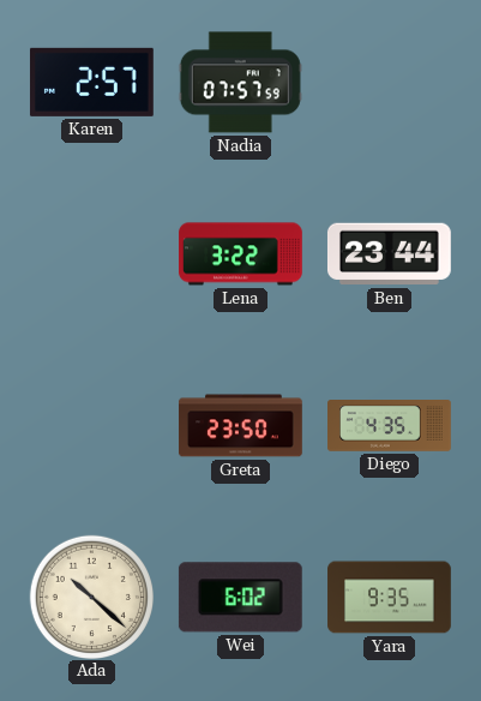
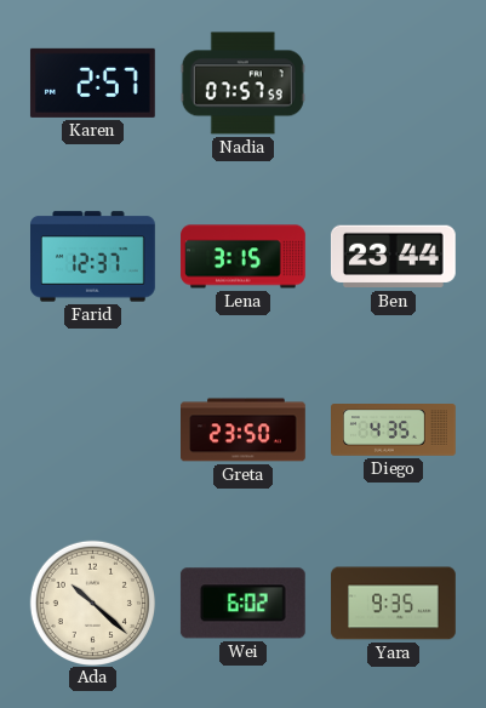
Farid: none -> 12:37 (93, 257)
Lena: 3:22 -> 3:15 (244, 257)
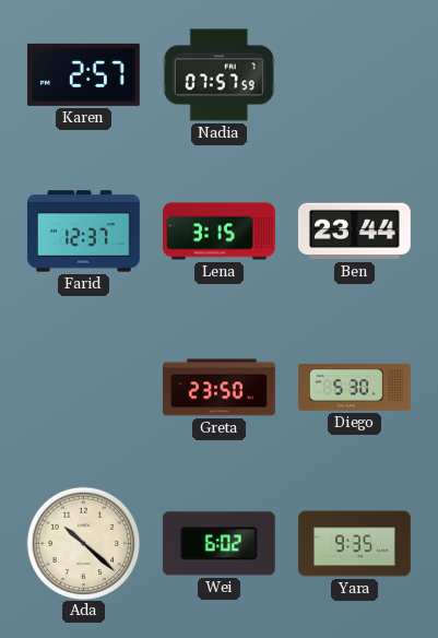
Diego: 4:35 -> 5:30 (355, 388)
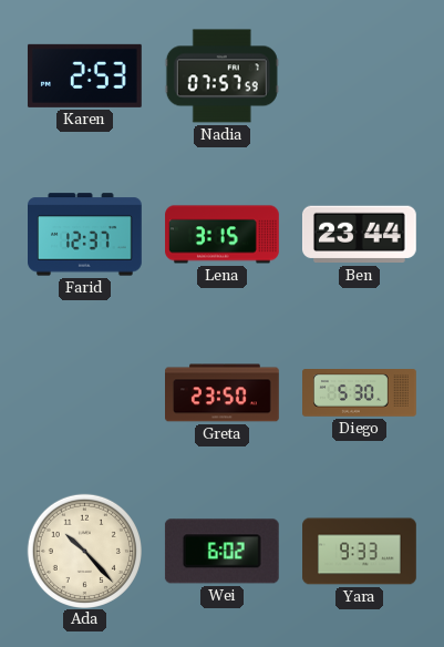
Karen: 2:57 -> 2:53 (84, 75)
Ada: 10:22 -> 10:23 (84, 551)
Yara: 9:35 -> 9:33 (360, 552)
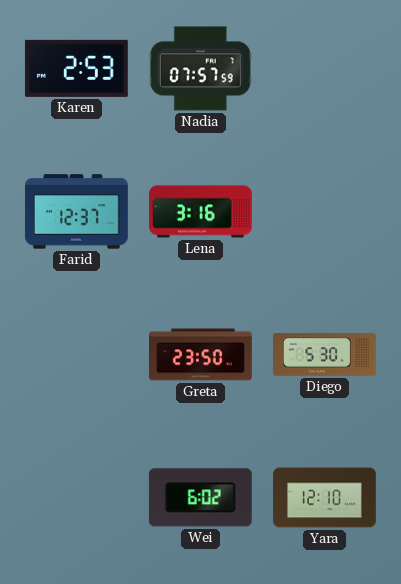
Lena: 3:15 -> 3:16 (201, 212)
Ben: 23:44 -> none (359, 235)
Ada: 10:23 -> none (84, 551)
Yara: 9:33 -> 12:10 (325, 498)
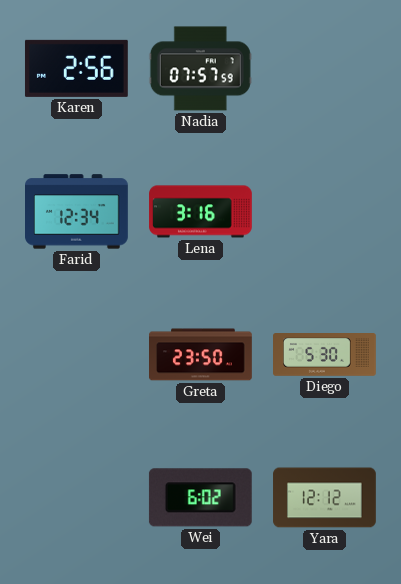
Karen: 2:53 -> 2:56 (76, 68)
Farid: 12:37 -> 12:34 (77, 212)
Yara: 12:10 -> 12:12 (325, 498)
